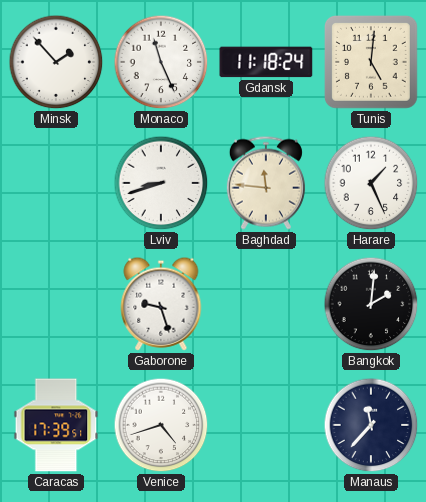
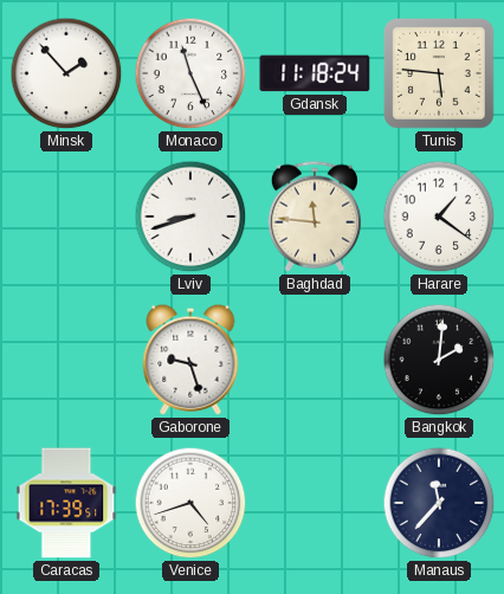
Tunis: 5:01 -> 5:46 (440, 75)
Harare: 1:26 -> 1:21 (439, 217)
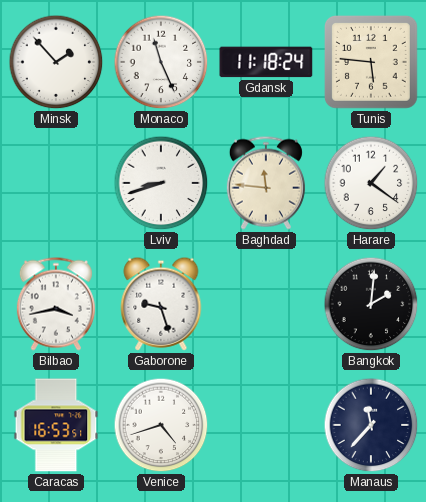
Bilbao: none -> 3:43 (56, 304)
Caracas: 17:39 -> 16:53 (56, 425)
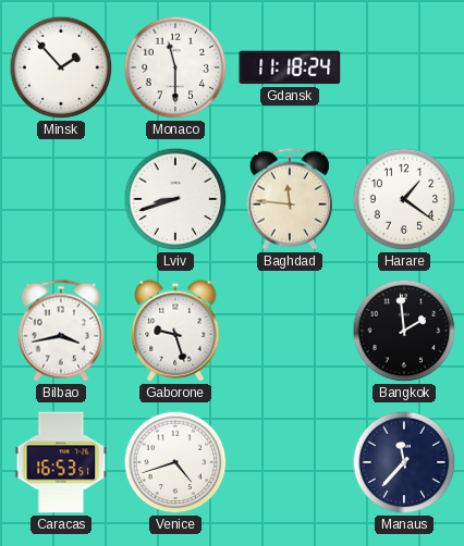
Monaco: 11:26 -> 11:30 (175, 67)
Tunis: 5:46 -> none (372, 63)
Bangkok: 2:01 -> 1:59 (404, 331)
